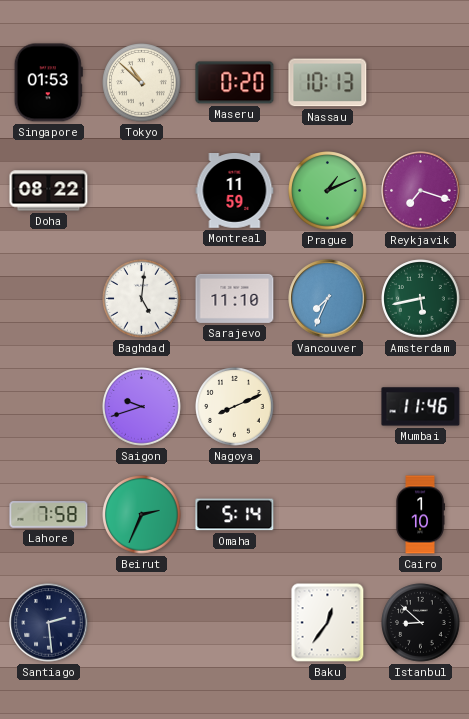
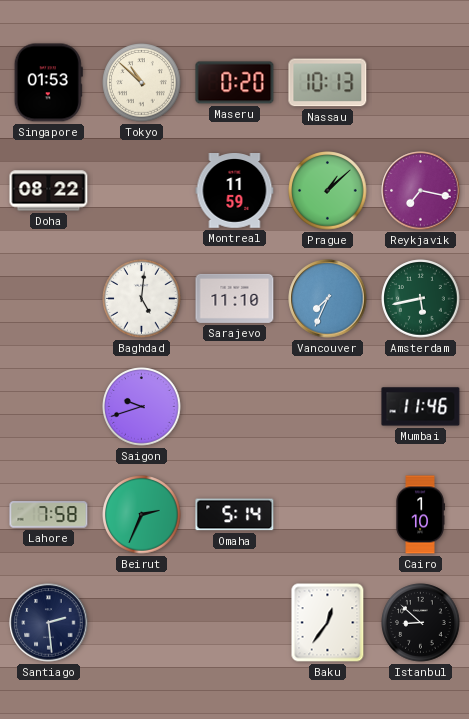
Prague: 1:11 -> 1:08 (328, 191)
Reykjavik: 7:18 -> 7:17 (421, 191)
Nagoya: 8:11 -> none (235, 407)
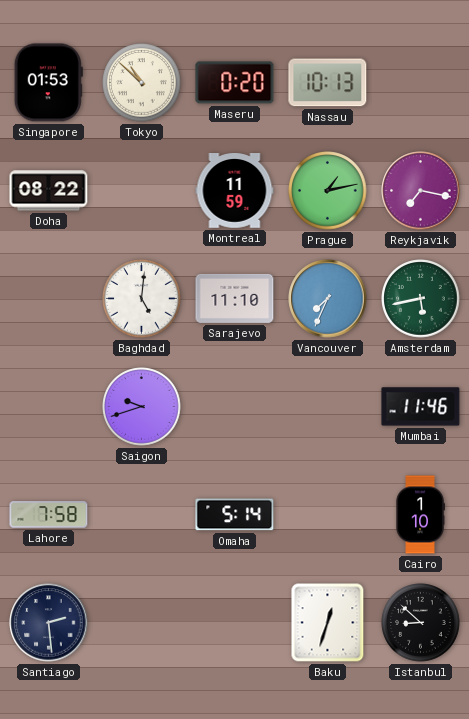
Prague: 1:08 -> 1:13 (328, 191)
Beirut: 2:34 -> none (142, 515)
Baku: 12:36 -> 12:33 (328, 623)
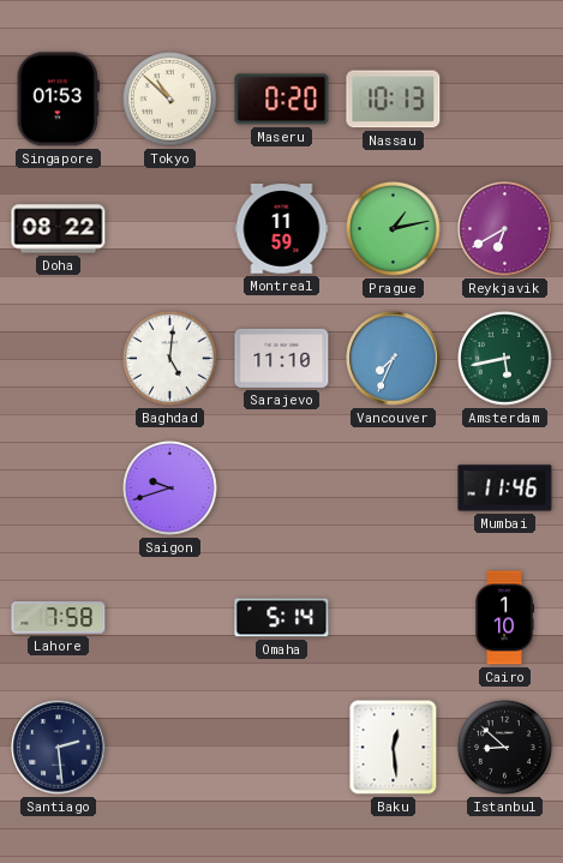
Reykjavik: 7:17 -> 6:40 (505, 229)
Baku: 12:33 -> 12:29 (394, 748)
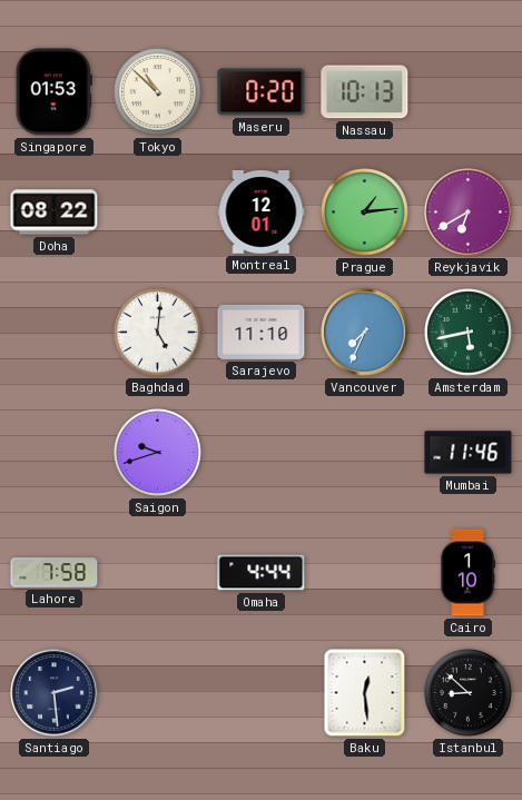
Montreal: 11:59 -> 12:01 (262, 213)
Prague: 1:13 -> 1:14 (365, 213)
Omaha: 5:14 -> 4:44 (262, 573)
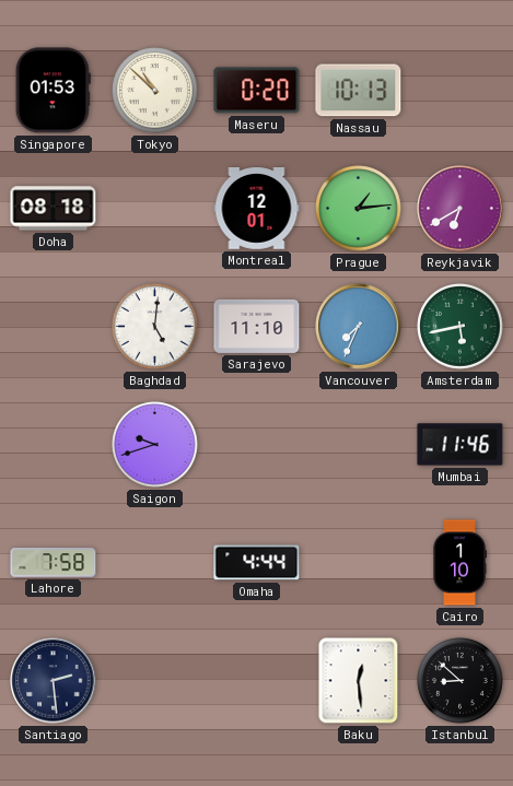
Doha: 08:22 -> 08:18 (54, 209)
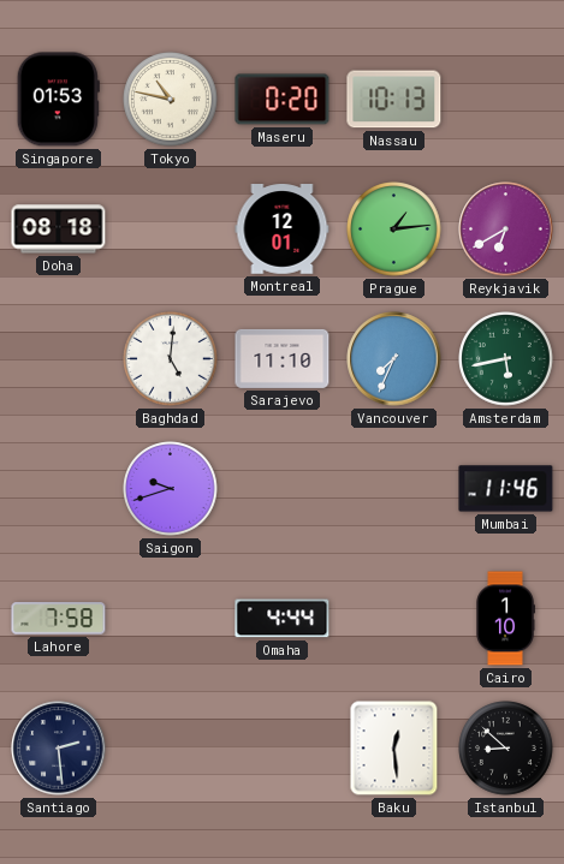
Tokyo: 10:52 -> 10:47 (171, 100)
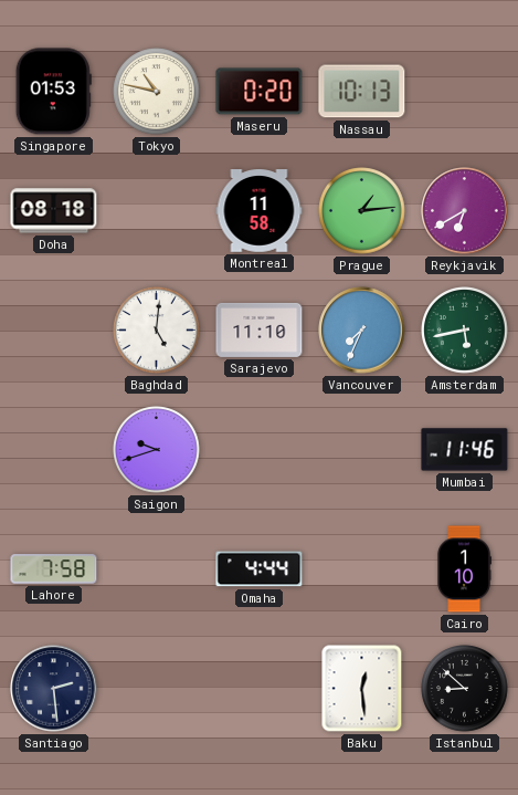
Montreal: 12:01 -> 11:58 (260, 211)
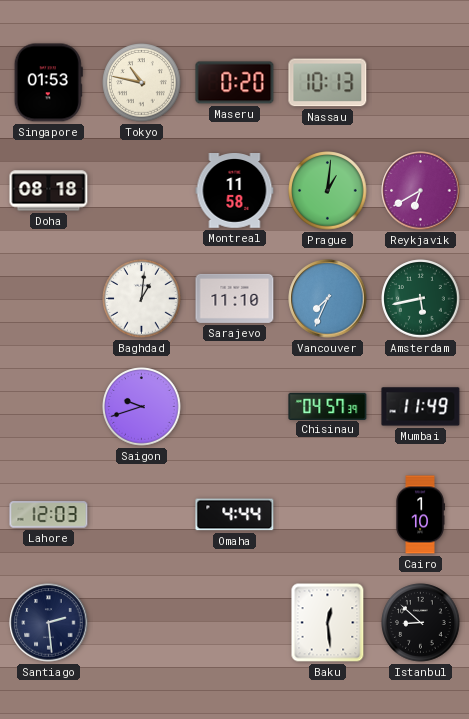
Prague: 1:14 -> 1:01 (328, 191)
Baghdad: 5:01 -> 1:01 (142, 299)
Chisinau: none -> 04:57 (328, 406)
Mumbai: 11:46 -> 11:49 (421, 407)
Lahore: 7:58 -> 12:03 (49, 515)
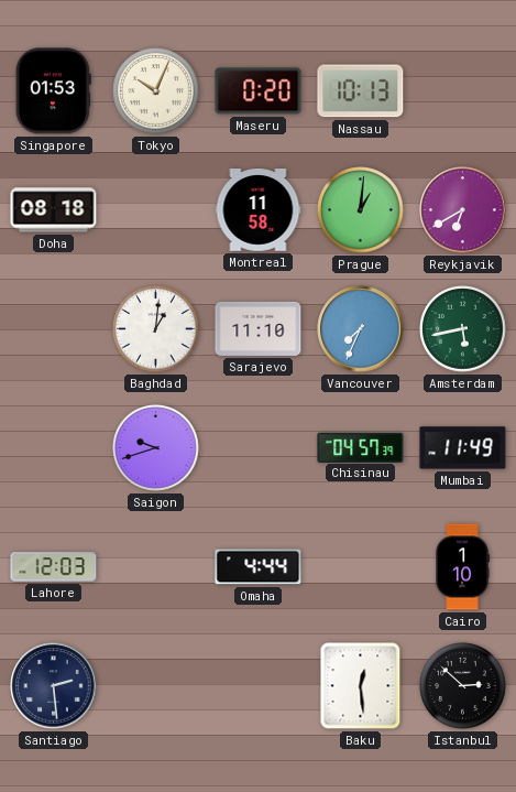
Tokyo: 10:47 -> 10:04 (156, 91)
Istanbul: 8:52 -> 2:52 (463, 686)
